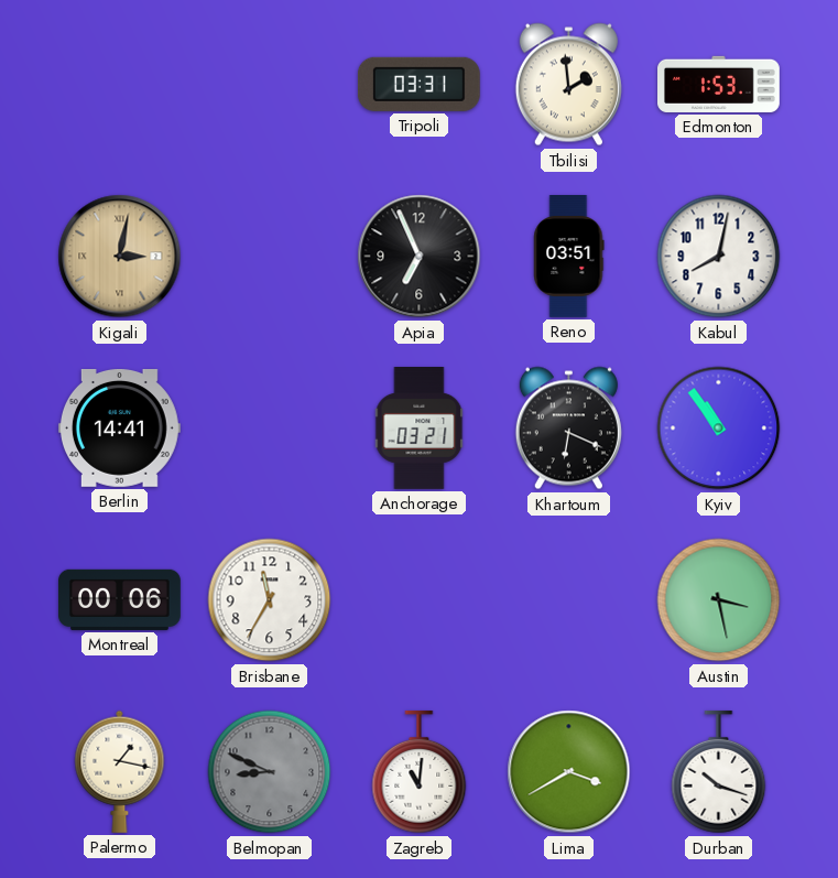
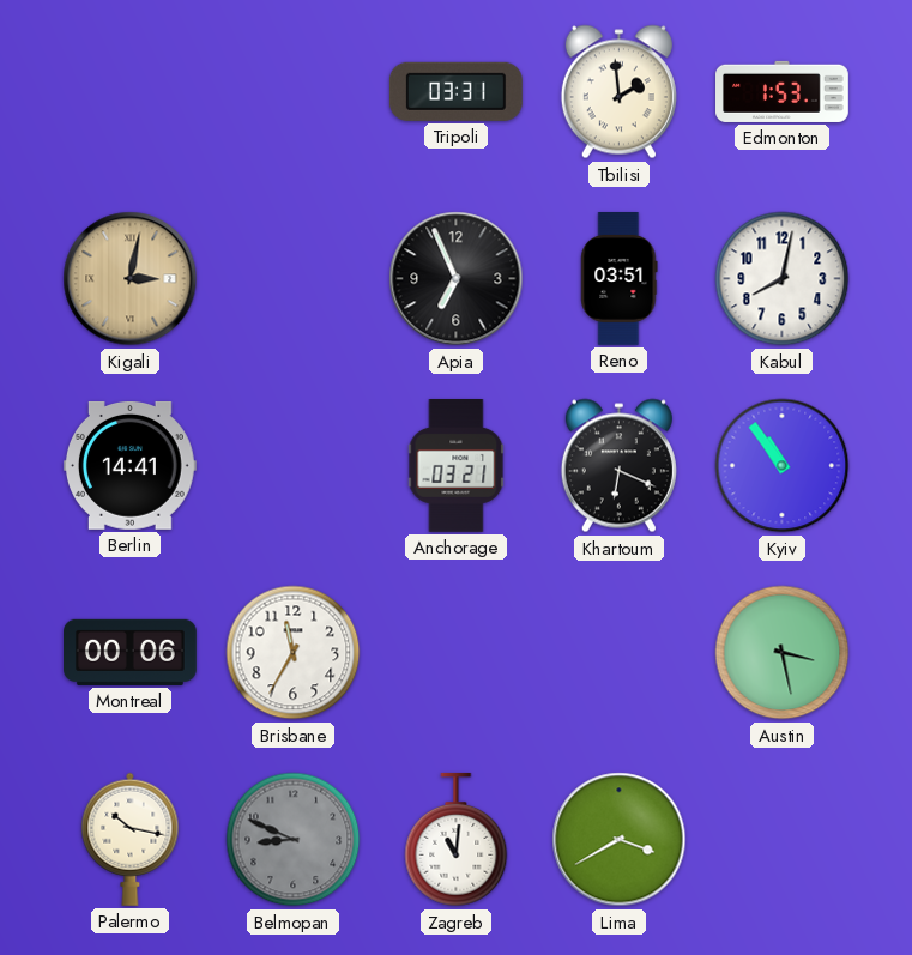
Palermo: 1:17 -> 10:17 (131, 839)
Durban: 10:18 -> none (719, 772)
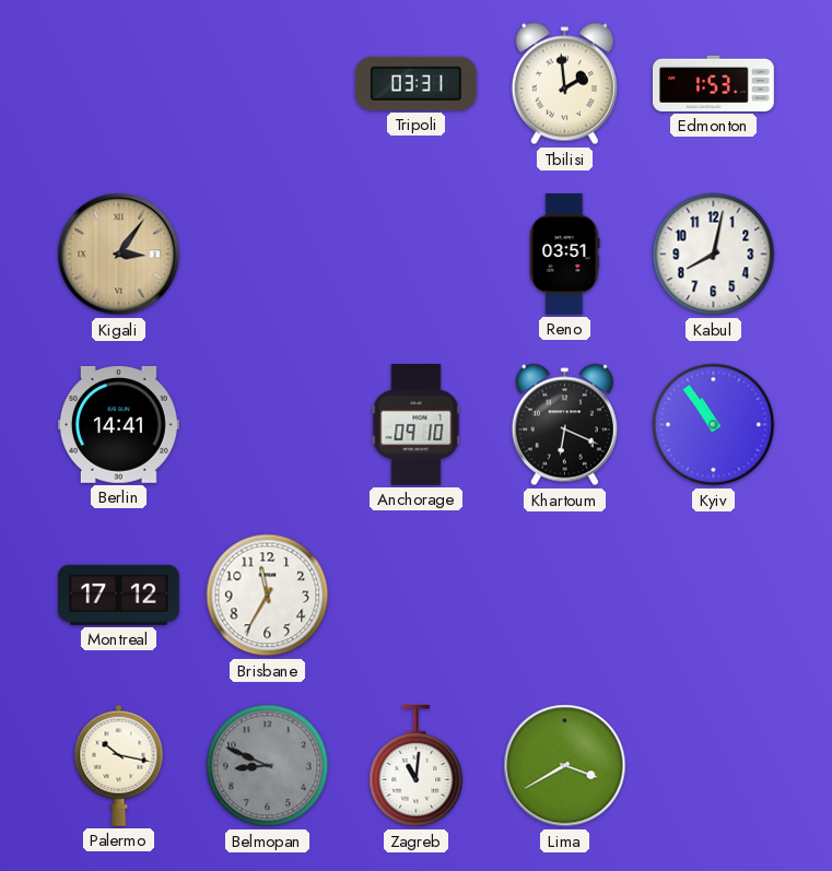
Kigali: 3:02 -> 3:06 (119, 255)
Apia: 6:56 -> none (457, 279)
Anchorage: 03:21 -> 09:10 (417, 425)
Montreal: 00:06 -> 17:12 (119, 595)
Austin: 3:28 -> none (783, 653)
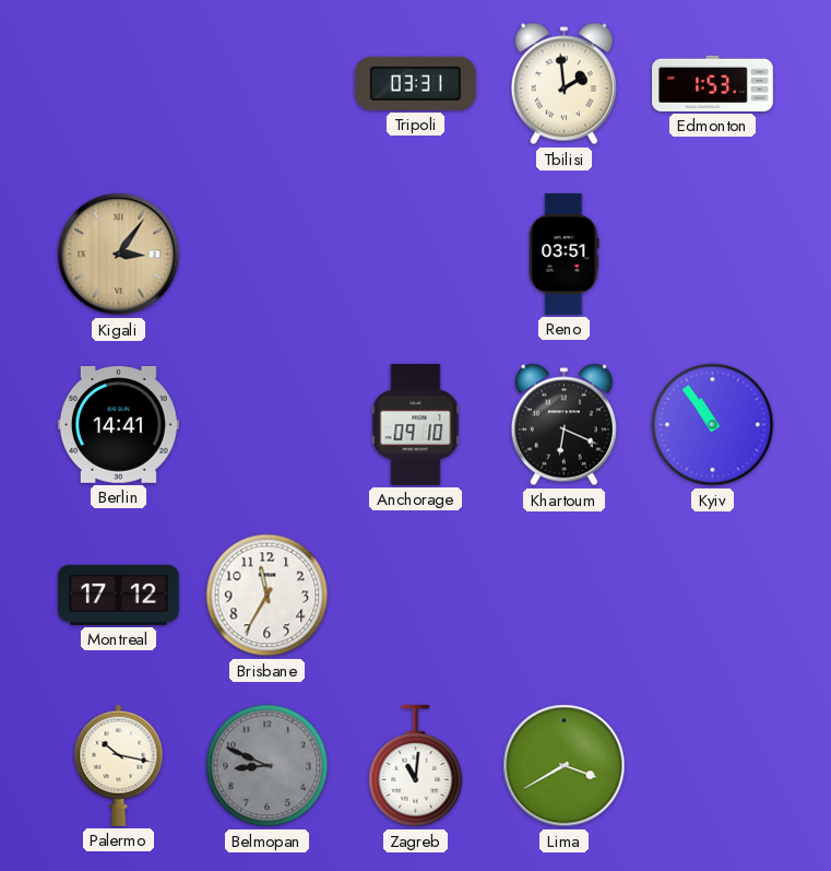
Kabul: 8:02 -> none (714, 255)
